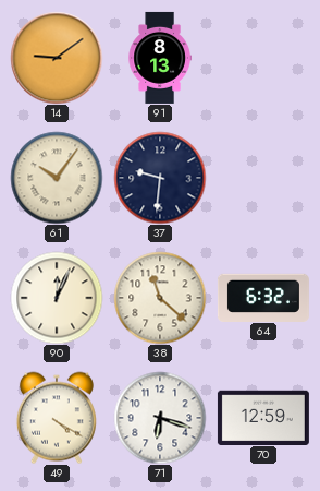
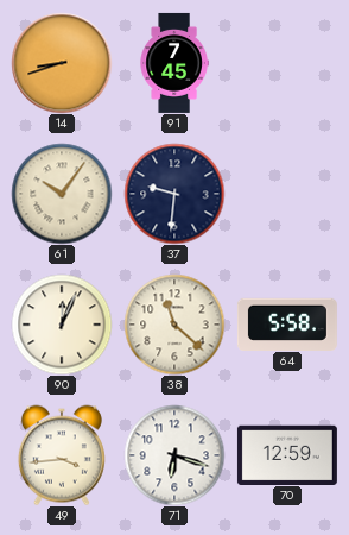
14: 9:09 -> 8:42 (62, 63)
91: 8:13 -> 7:45 (174, 63)
64: 6:32 -> 5:58 (287, 323)
49: 4:20 -> 3:44 (62, 455)
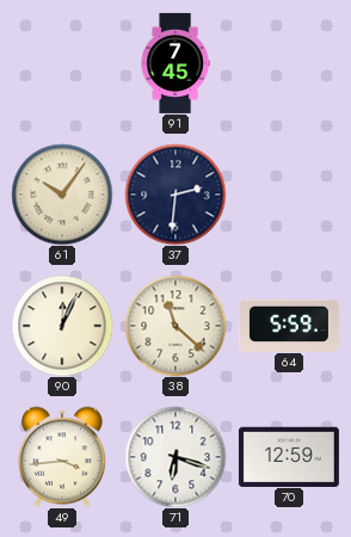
14: 8:42 -> none (62, 63)
37: 9:31 -> 2:31 (176, 195)
64: 5:58 -> 5:59 (289, 325)
